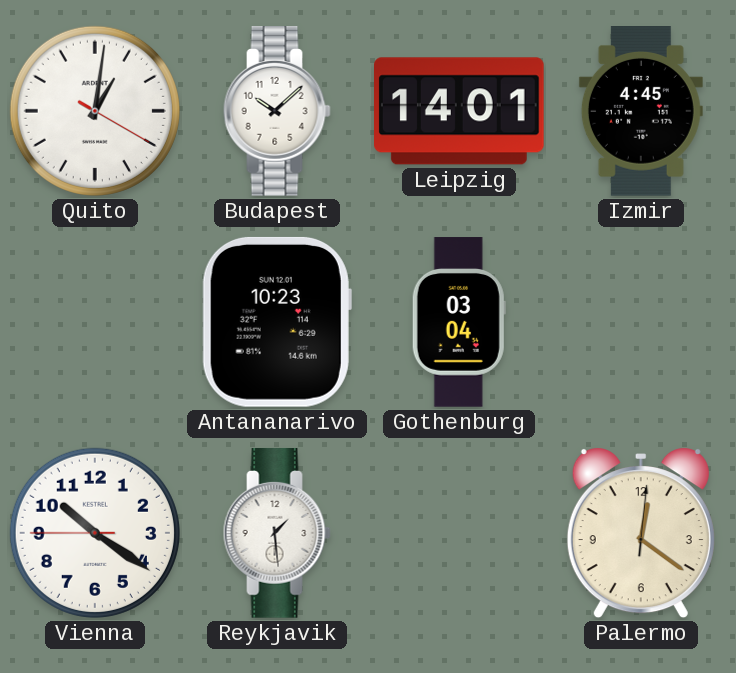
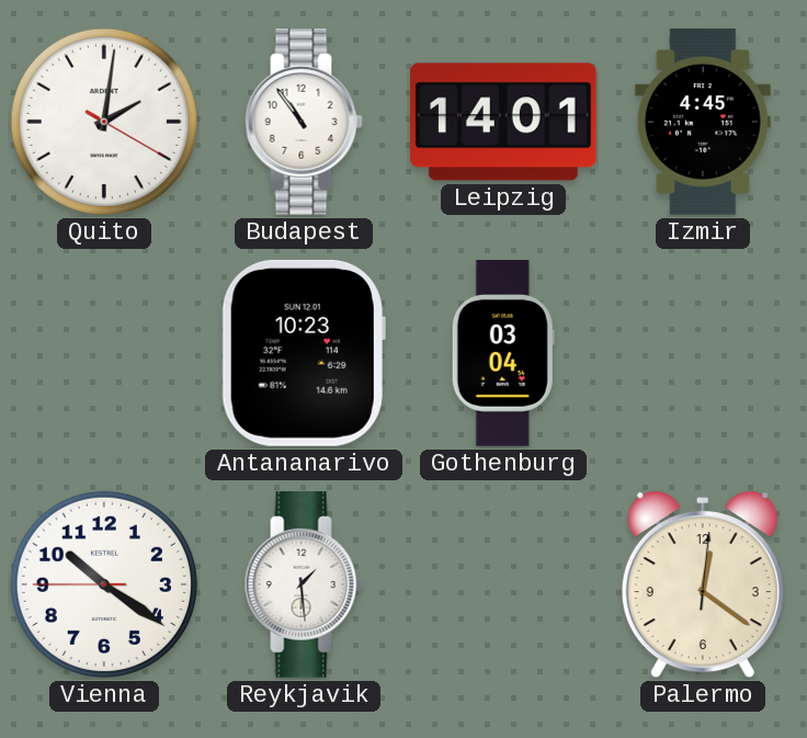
Quito: 1:01 -> 2:01 (104, 122)
Budapest: 10:08 -> 10:54 (304, 123)
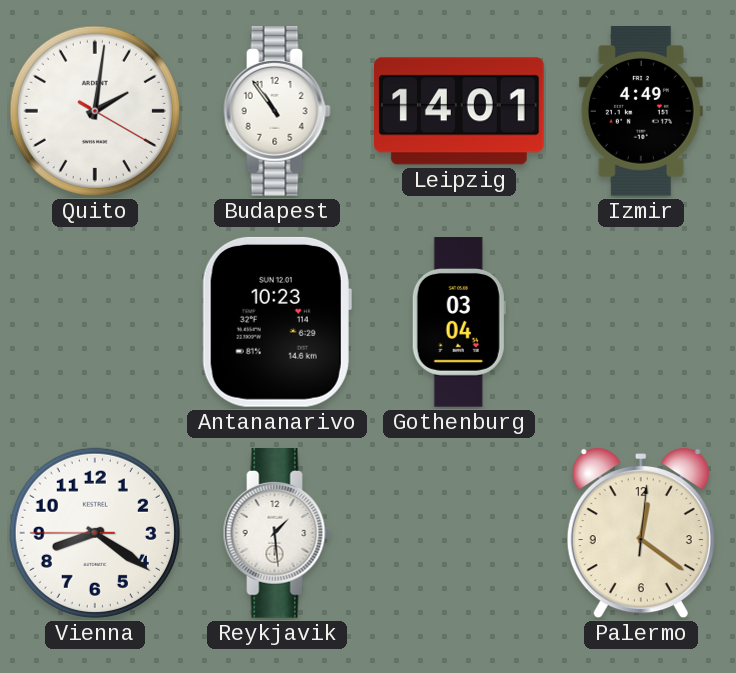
Izmir: 4:45 -> 4:49 (641, 112)
Vienna: 10:20 -> 8:20 (95, 533)
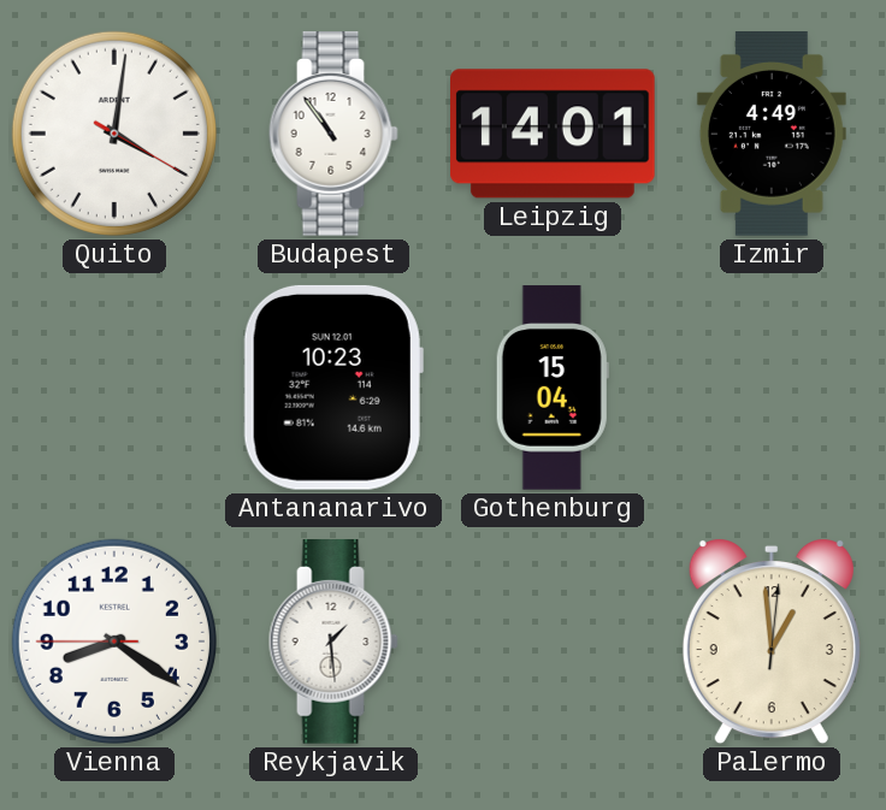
Quito: 2:01 -> 4:01 (114, 134)
Gothenburg: 03:04 -> 15:04 (553, 388)
Palermo: 12:21 -> 12:59 (772, 643)
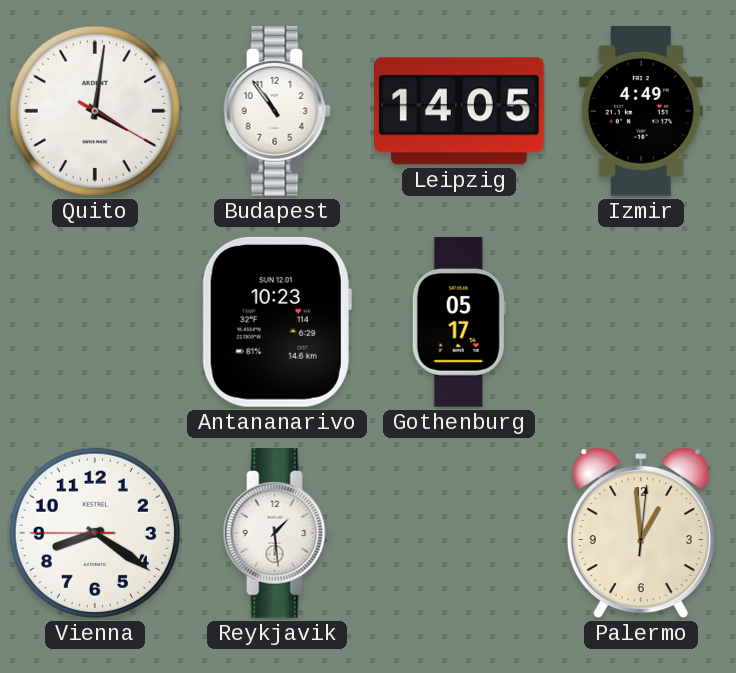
Leipzig: 14:01 -> 14:05 (460, 111)
Gothenburg: 15:04 -> 05:17 (459, 322)
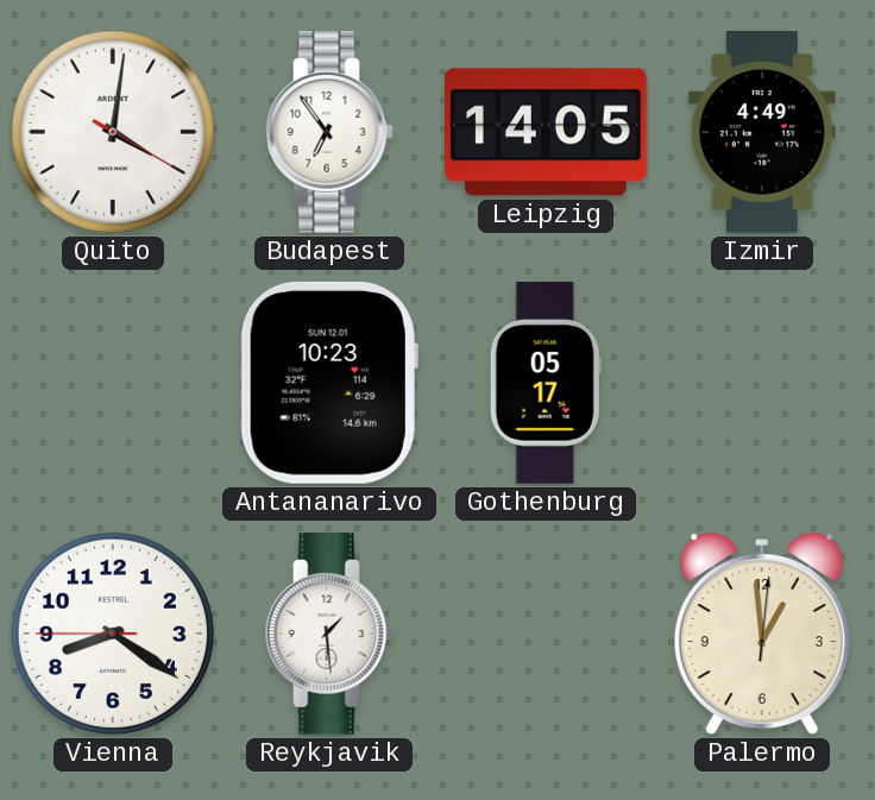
Budapest: 10:54 -> 6:54 (329, 133)
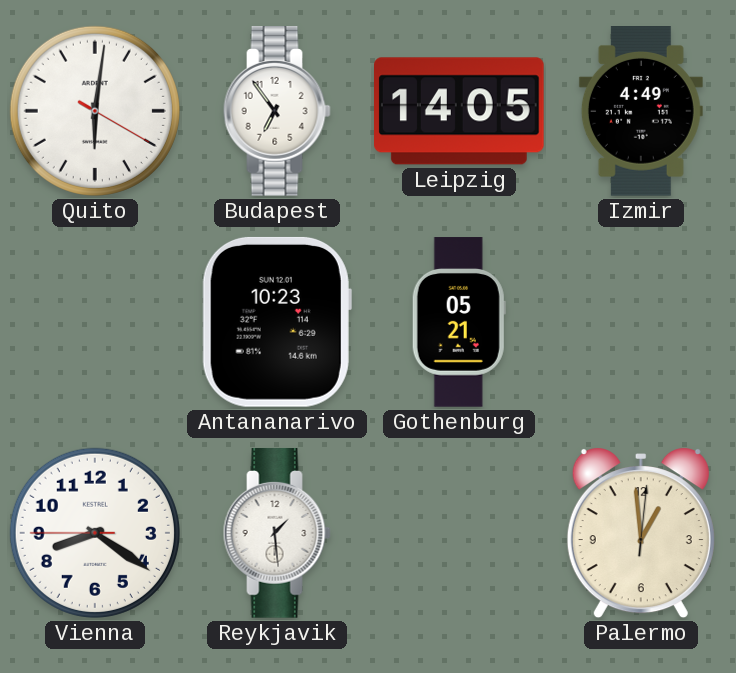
Quito: 4:01 -> 6:01 (95, 111)
Gothenburg: 05:17 -> 05:21 (459, 322)
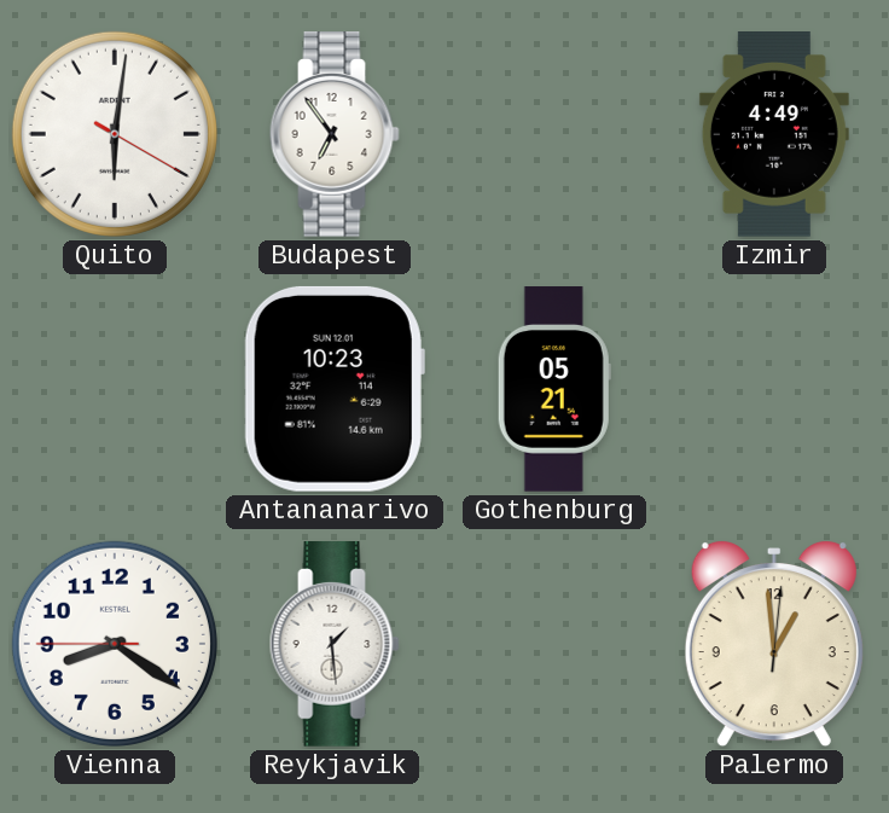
Leipzig: 14:05 -> none (460, 111)
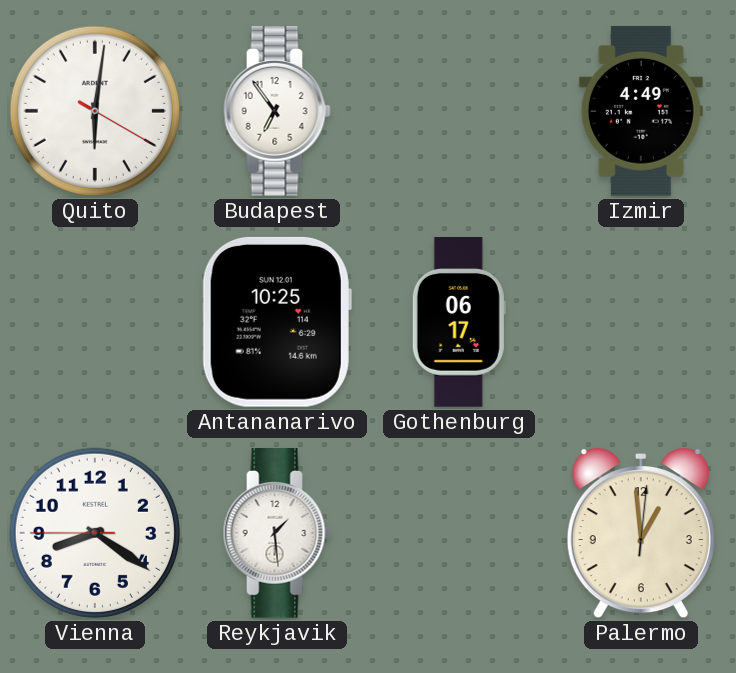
Antananarivo: 10:23 -> 10:25 (277, 322)
Gothenburg: 05:21 -> 06:17 (459, 322)
